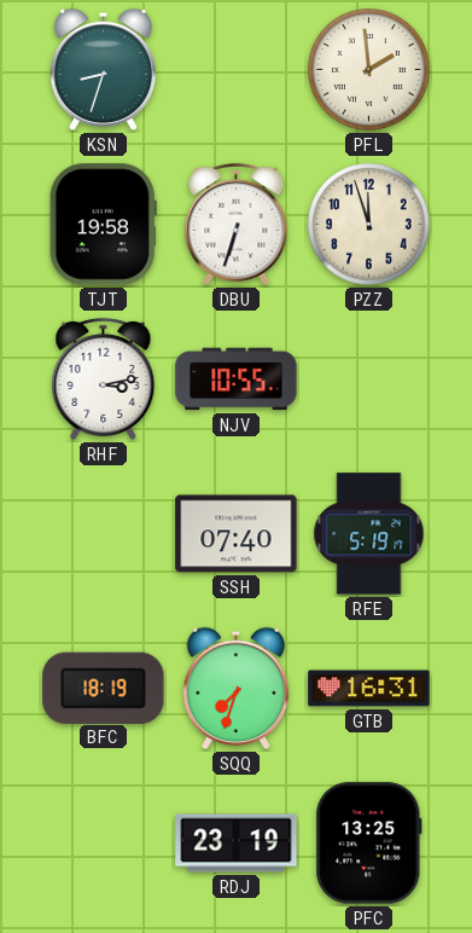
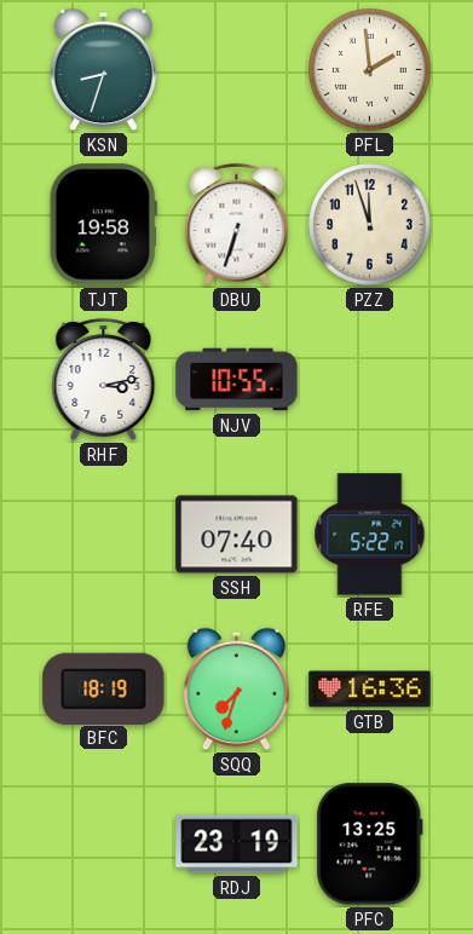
RFE: 5:19 -> 5:22 (370, 535)
GTB: 16:31 -> 16:36 (370, 690)
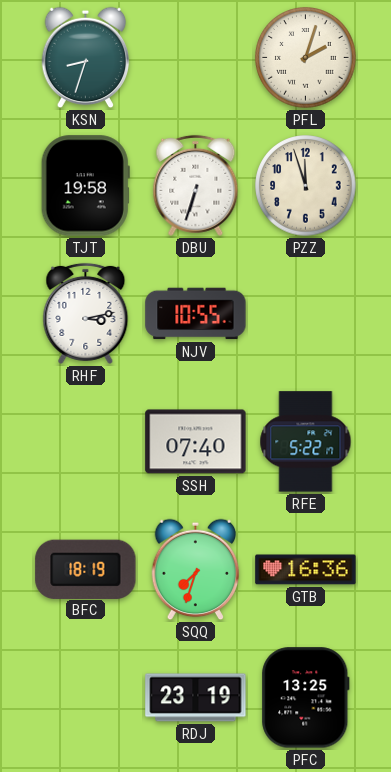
PFL: 1:59 -> 2:03 (306, 58)
